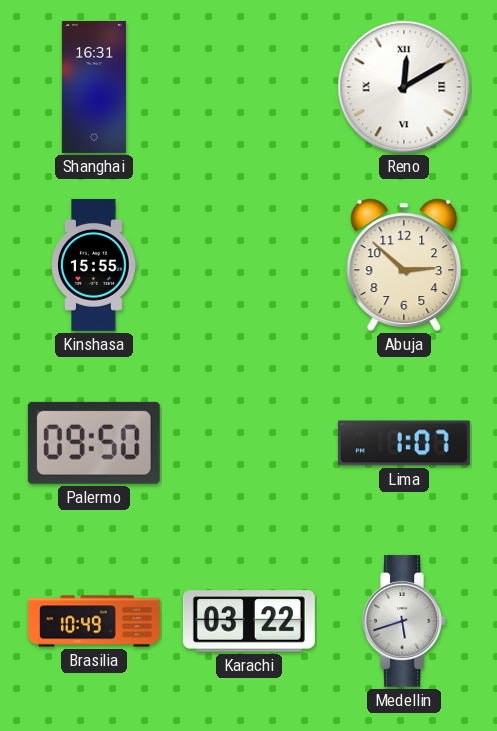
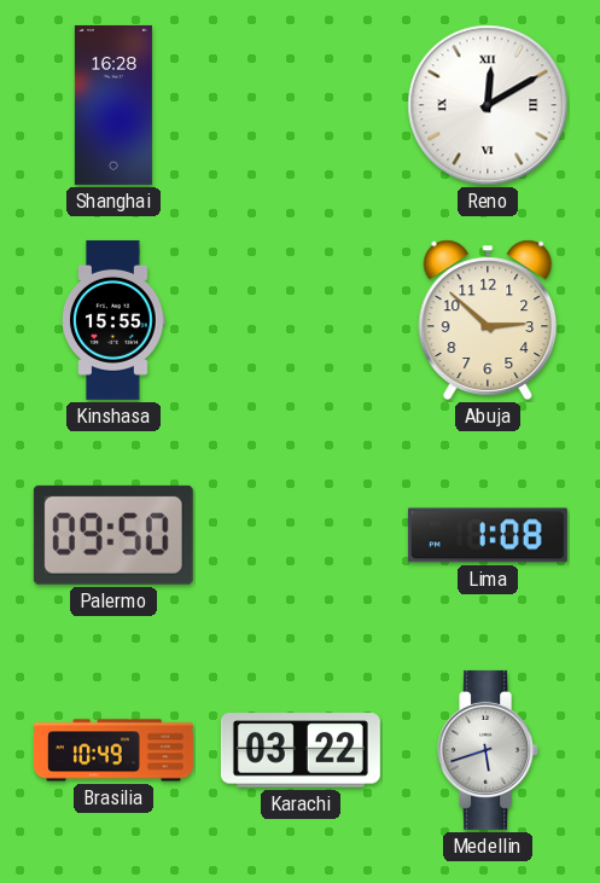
Shanghai: 16:31 -> 16:28 (113, 105)
Lima: 1:07 -> 1:08 (488, 535)
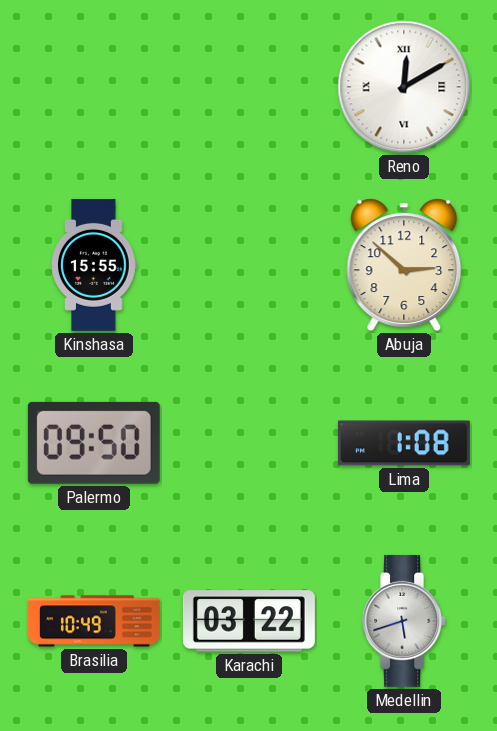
Shanghai: 16:28 -> none (113, 105)
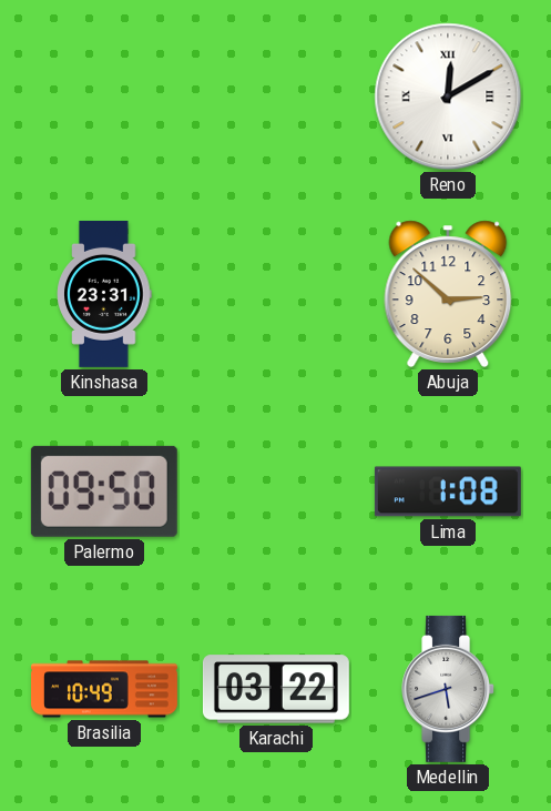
Kinshasa: 15:55 -> 23:31 (104, 294)
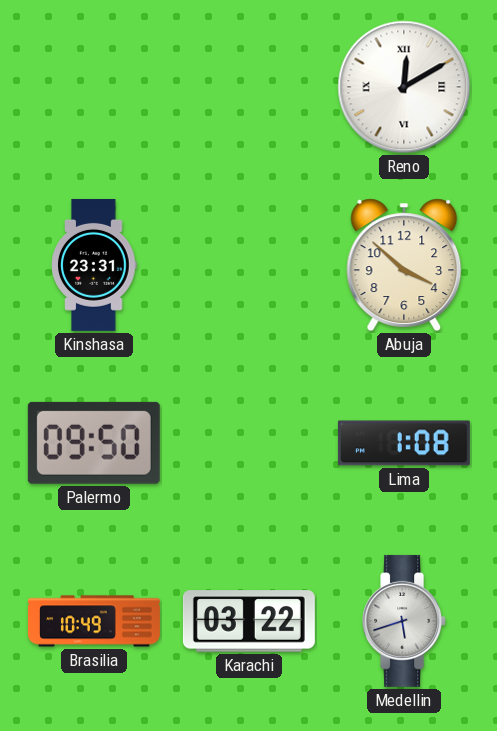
Abuja: 2:52 -> 3:52 (404, 265)
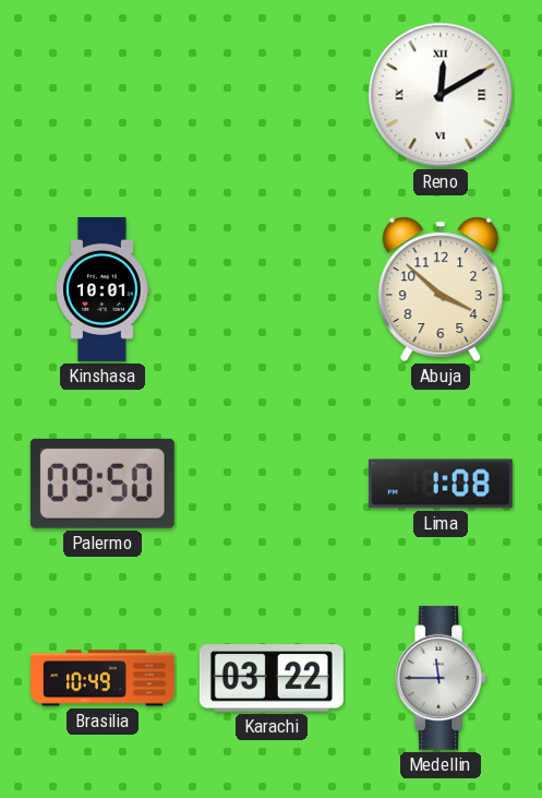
Kinshasa: 23:31 -> 10:01 (103, 289)
Medellin: 5:42 -> 11:45 (442, 678)
